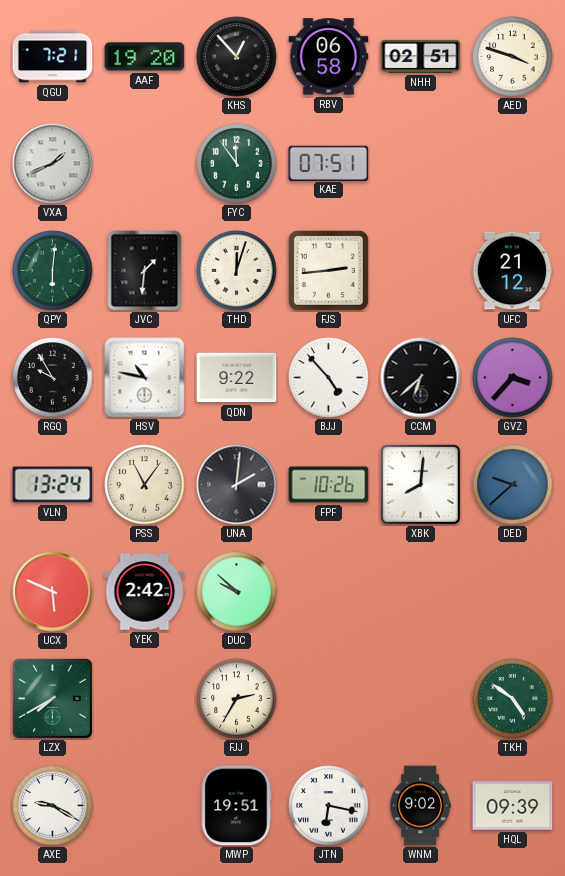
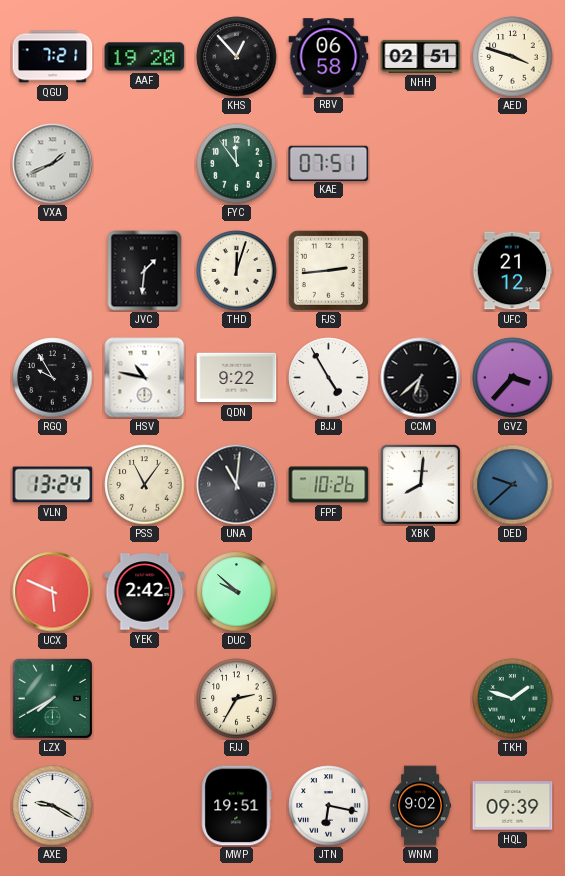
QPY: 6:01 -> none (53, 271)
BJJ: 4:53 -> 4:55 (329, 378)
UNA: 2:01 -> 11:01 (237, 485)
TKH: 4:51 -> 1:48 (513, 699)
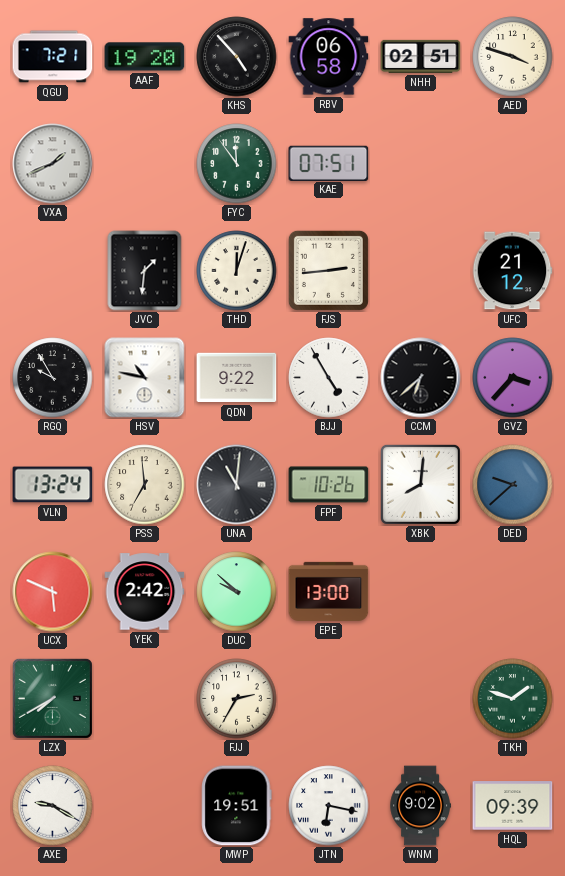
KHS: 12:53 -> 4:53 (237, 57)
PSS: 11:06 -> 6:59 (145, 485)
EPE: none -> 13:00 (329, 591)
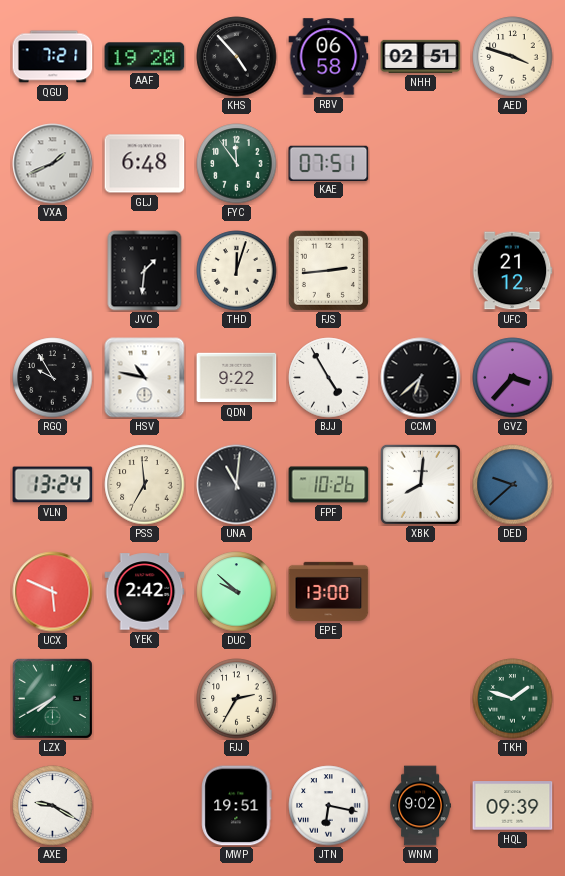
GLJ: none -> 6:48 (145, 164)
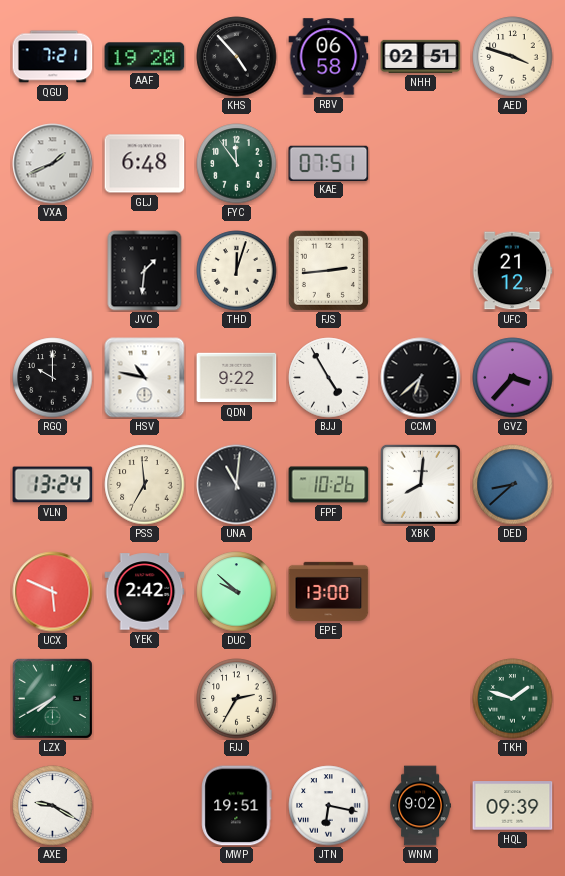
RGQ: 9:55 -> 10:00 (53, 378)
DED: 9:38 -> 8:38 (513, 485)
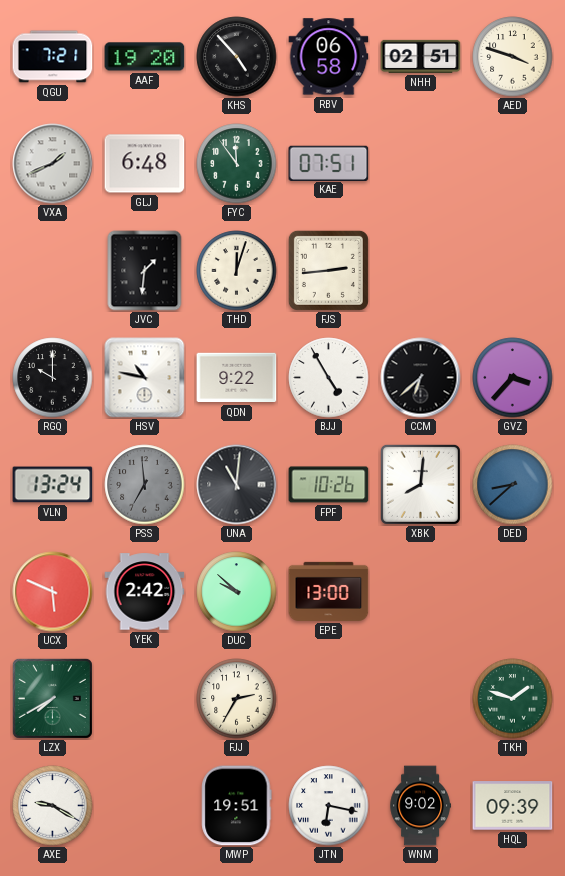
UFC: 21:12 -> none (512, 271)
PSS dial: cream -> grey (145, 485)
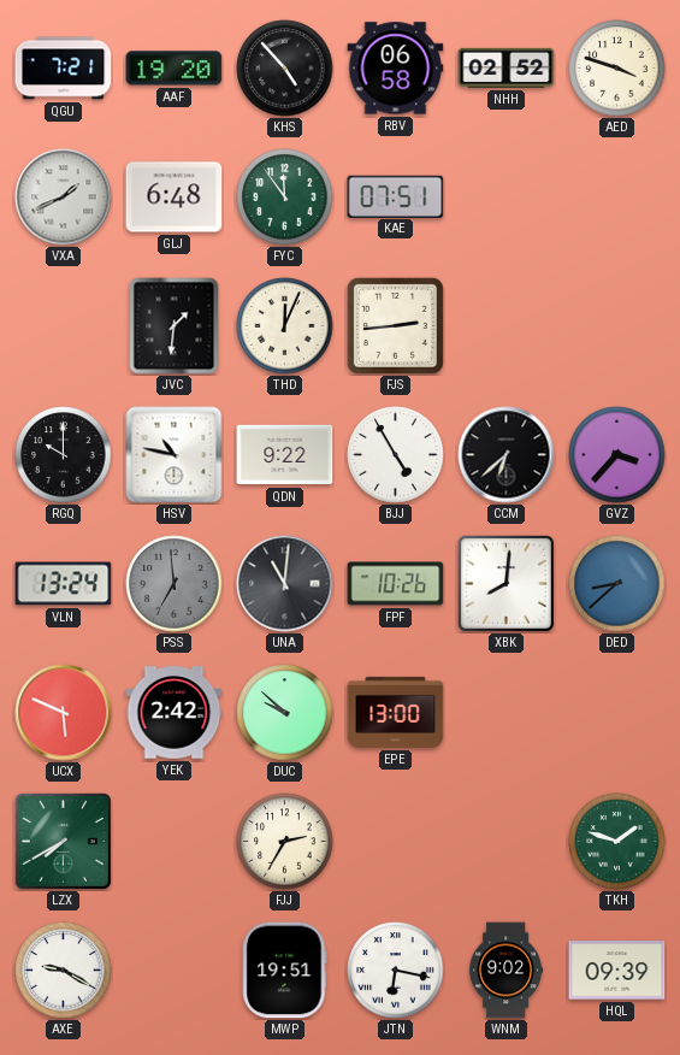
NHH: 02:51 -> 02:52 (507, 67)
THD: 12:03 -> 12:04 (285, 326)
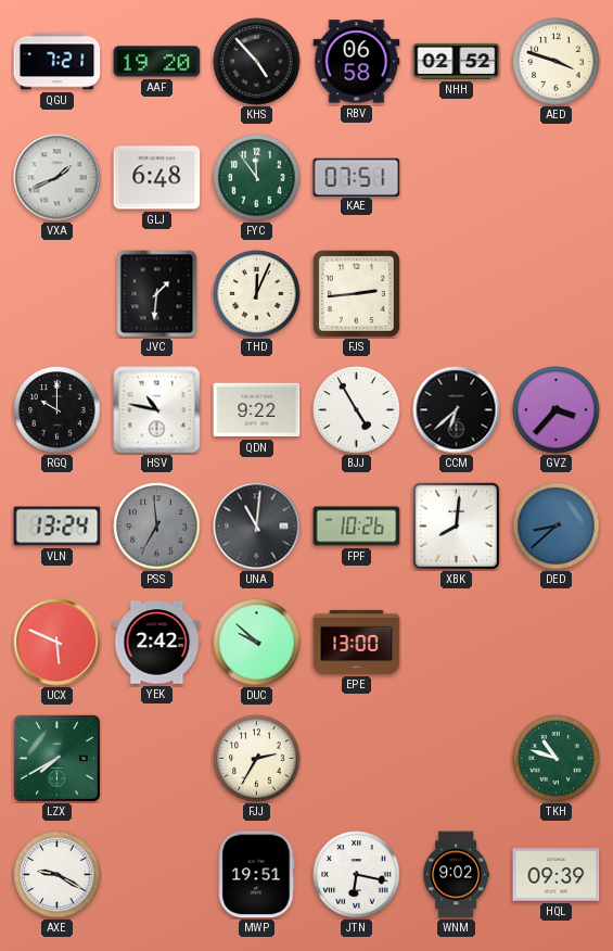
TKH: 1:48 -> 10:48 (557, 759)
